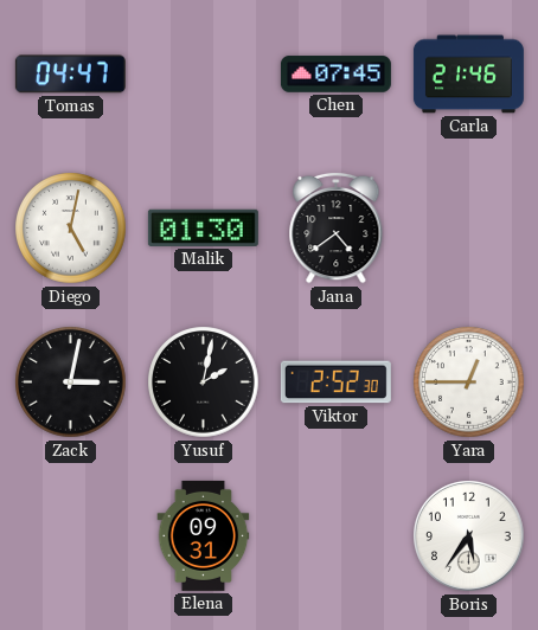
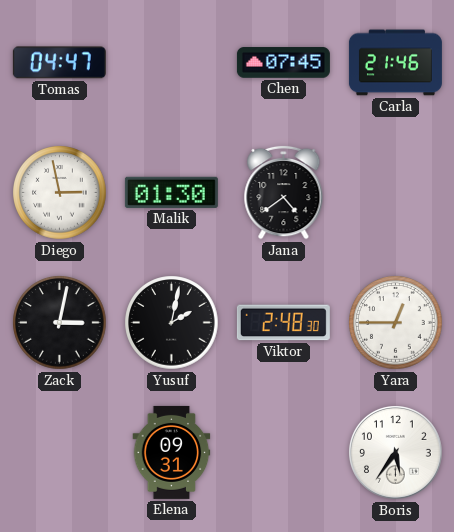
Diego: 5:02 -> 2:58 (60, 193)
Viktor: 2:52 -> 2:48 (283, 323)
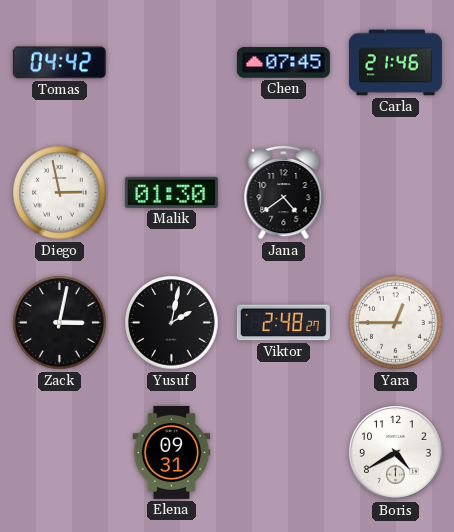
Tomas: 04:47 -> 04:42 (59, 63)
Viktor: 2:48:30 -> 2:48:27 (283, 323)
Boris: 5:36 -> 4:40 (396, 453)
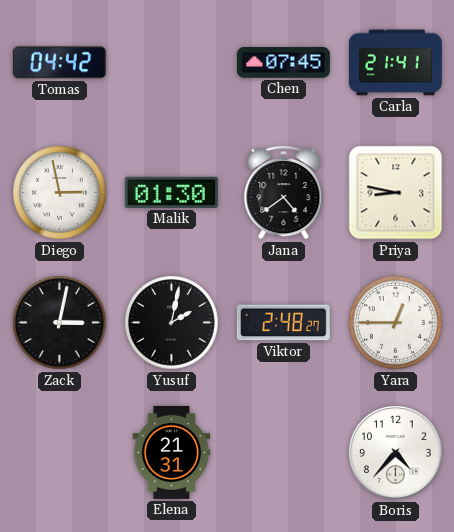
Carla: 21:46 -> 21:41 (395, 63)
Priya: none -> 8:47 (396, 193)
Elena: 09:31 -> 21:31 (172, 452)
Boris: 4:40 -> 4:37 (396, 453)
